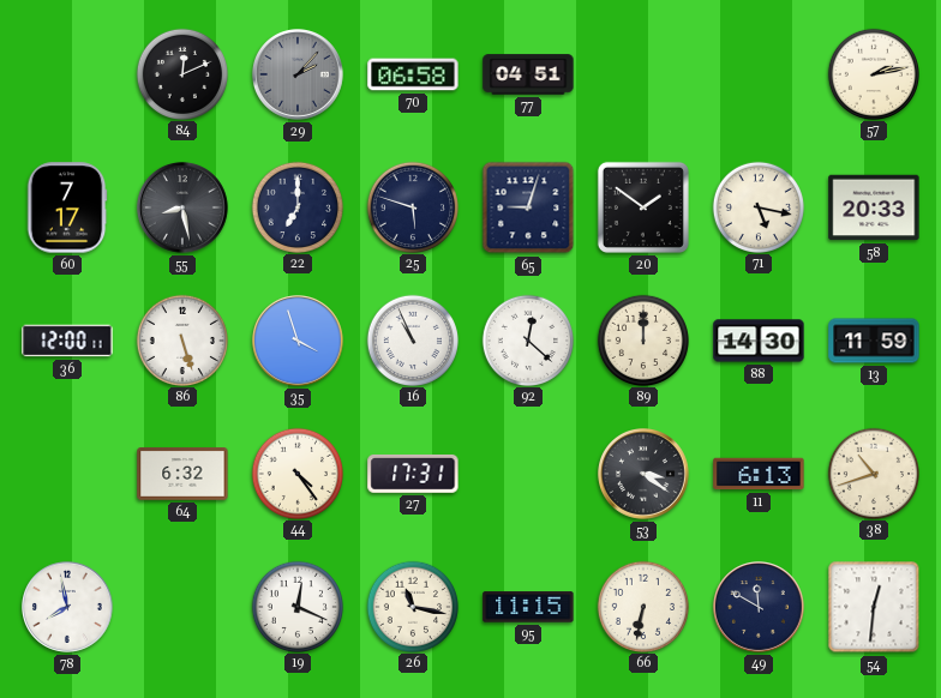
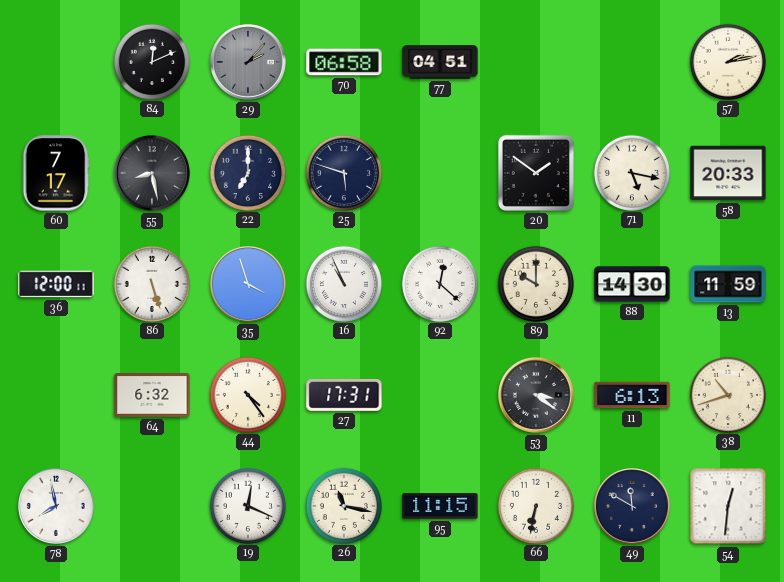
65: 9:03 -> none (528, 207)
89: 12:00 -> 10:00 (535, 283)
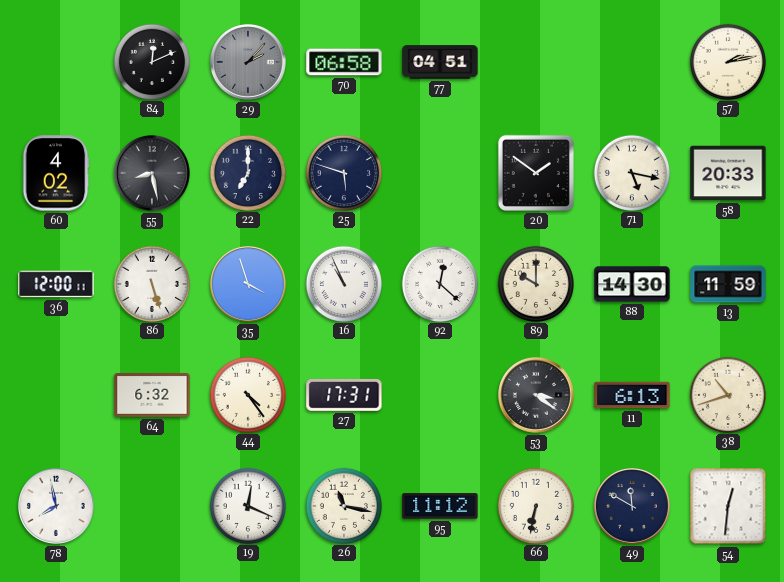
60: 7:17 -> 4:02 (56, 173)
95: 11:15 -> 11:12 (440, 506)
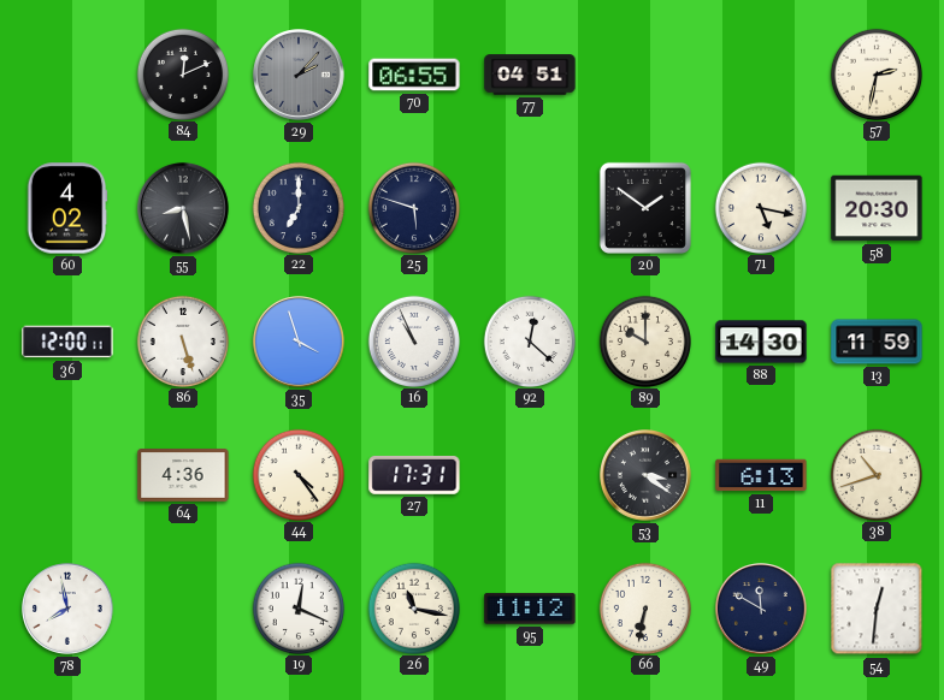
70: 06:58 -> 06:55 (414, 75)
57: 2:13 -> 2:32 (875, 73)
58: 20:33 -> 20:30 (877, 208)
64: 6:32 -> 4:36 (183, 476)
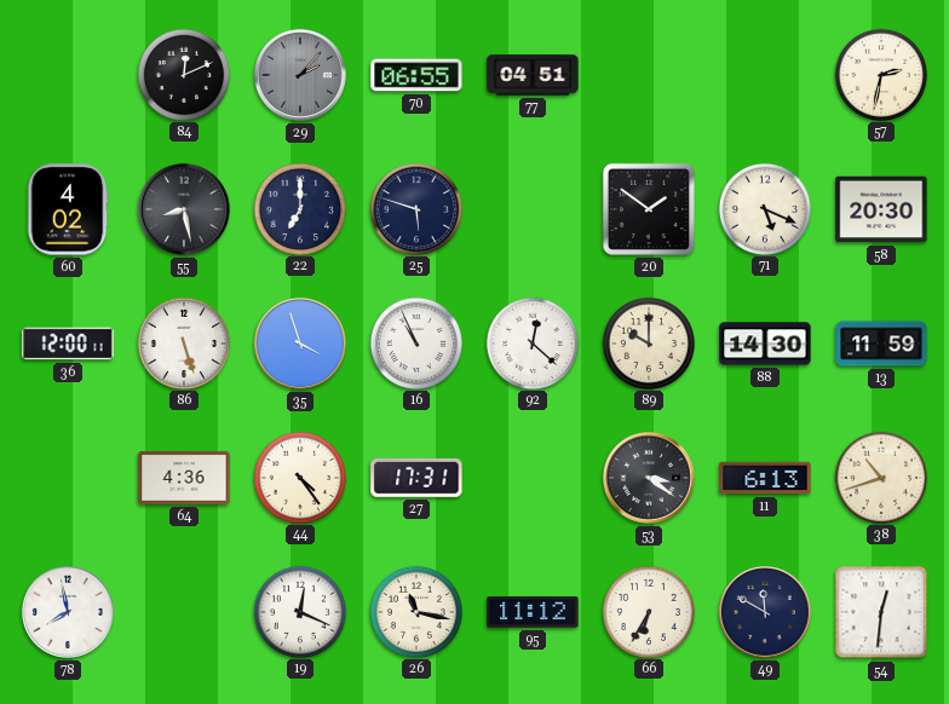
71: 5:17 -> 5:19 (764, 208)
66: 6:32 -> 6:35 (648, 611)
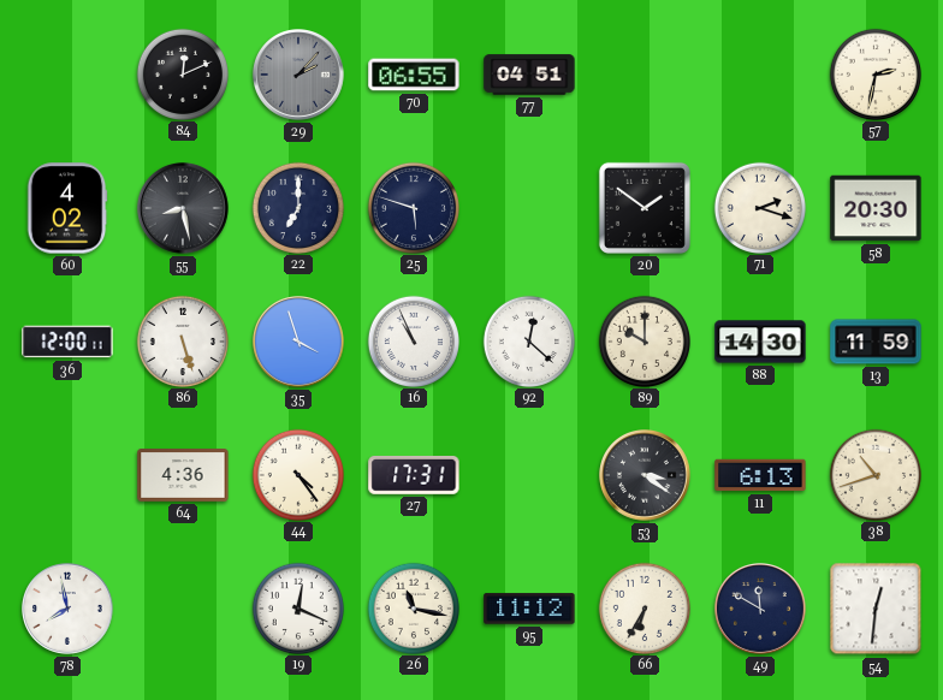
71: 5:19 -> 2:18 (759, 207)
